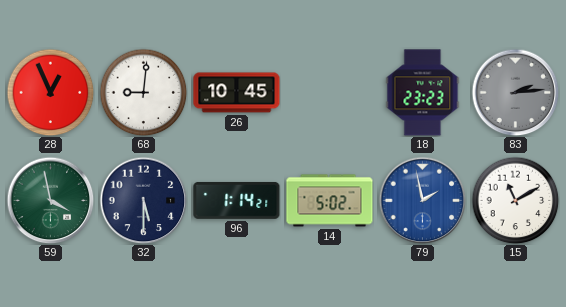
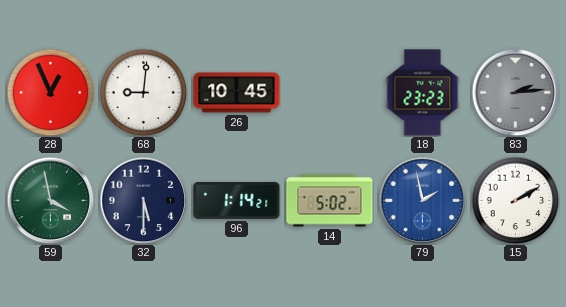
15: 11:10 -> 2:10 (515, 200)
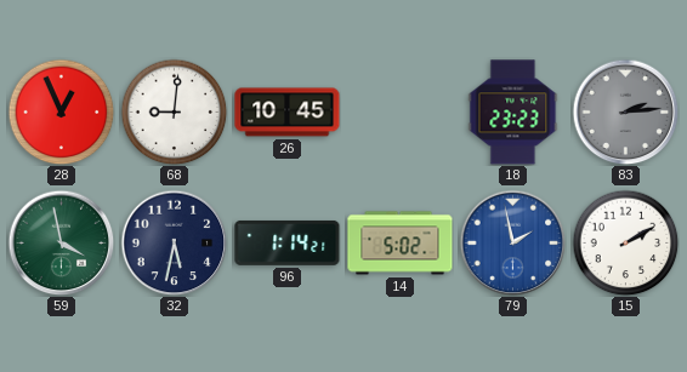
32: 5:30 -> 5:32 (174, 242)
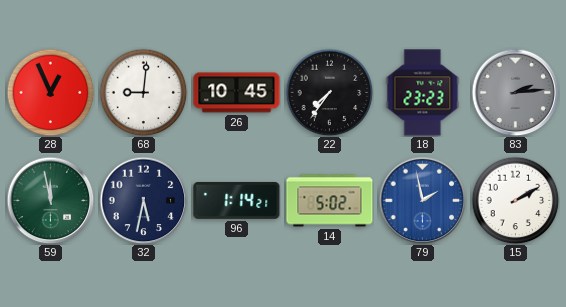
22: none -> 7:36 (329, 92)
59: 3:58 -> 11:58 (50, 200)
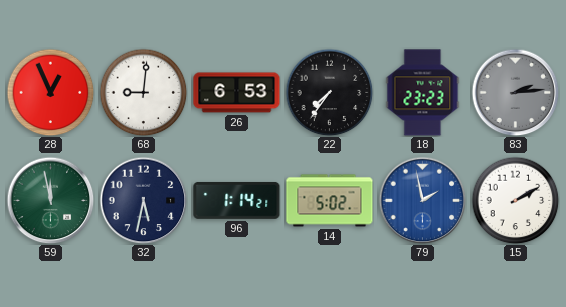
26: 10:45 -> 6:53 (237, 93)
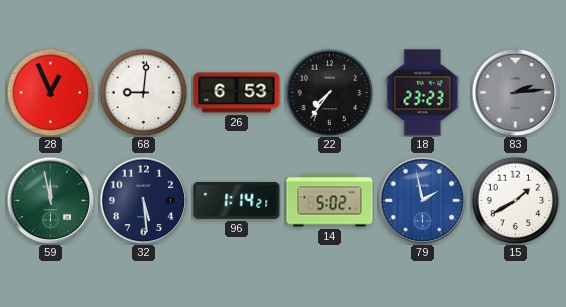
32: 5:32 -> 5:29 (143, 200)
15: 2:10 -> 1:40 (515, 200)
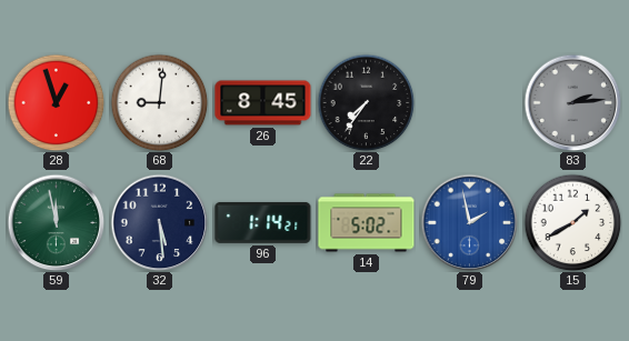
28: 12:56 -> 12:57 (56, 102)
26: 6:53 -> 8:45 (263, 103)
18: 23:23 -> none (423, 93)
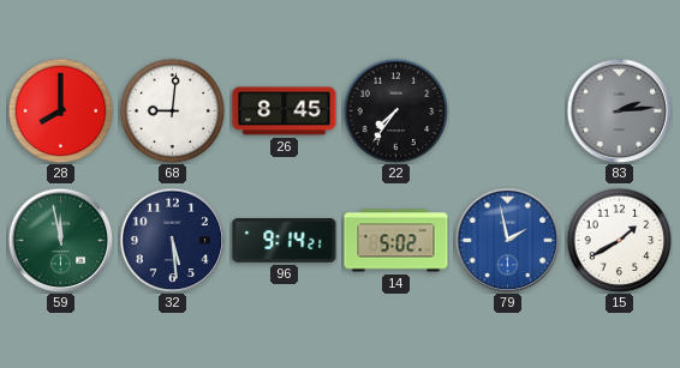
28: 12:57 -> 8:00 (60, 110)
96: 1:14 -> 9:14 (285, 240)
